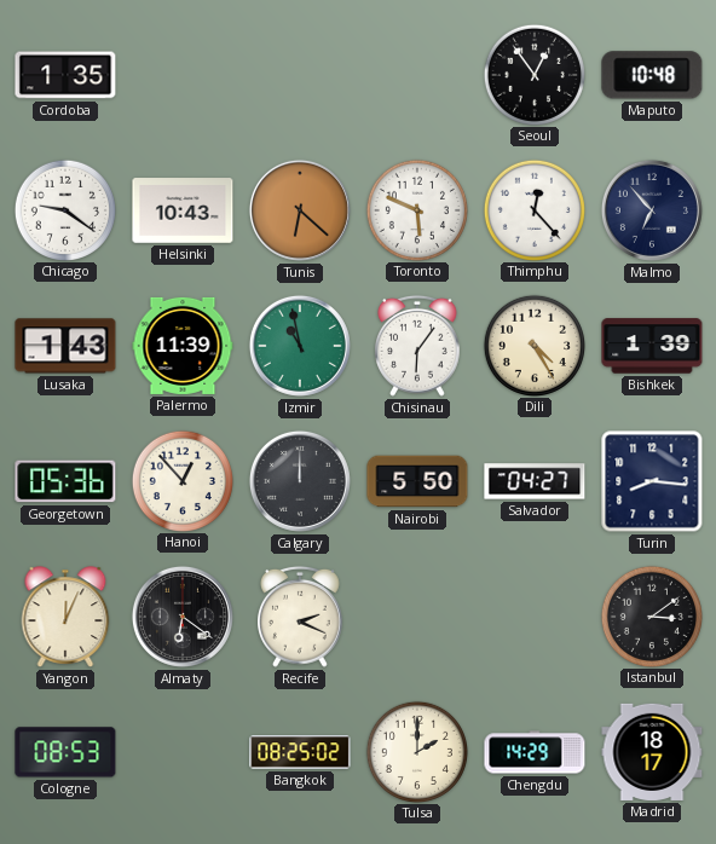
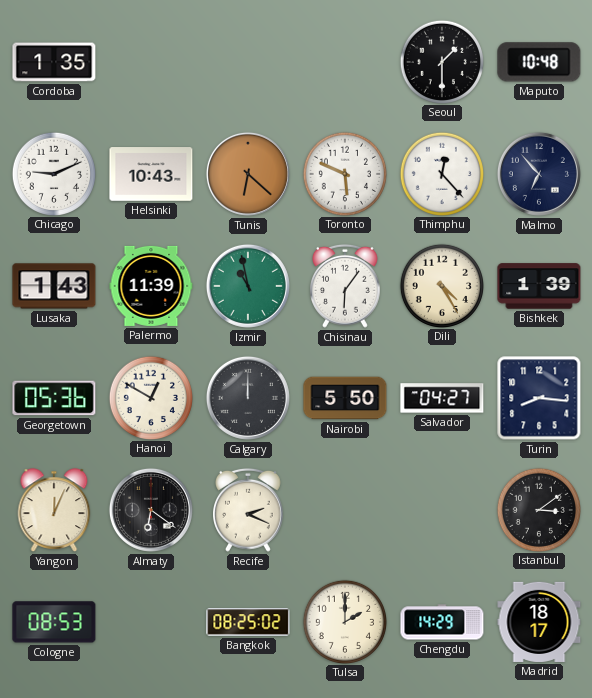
Seoul: 12:54 -> 1:30 (441, 61)
Chicago: 9:21 -> 9:11 (53, 173)
Hanoi: 12:53 -> 12:50 (150, 397)
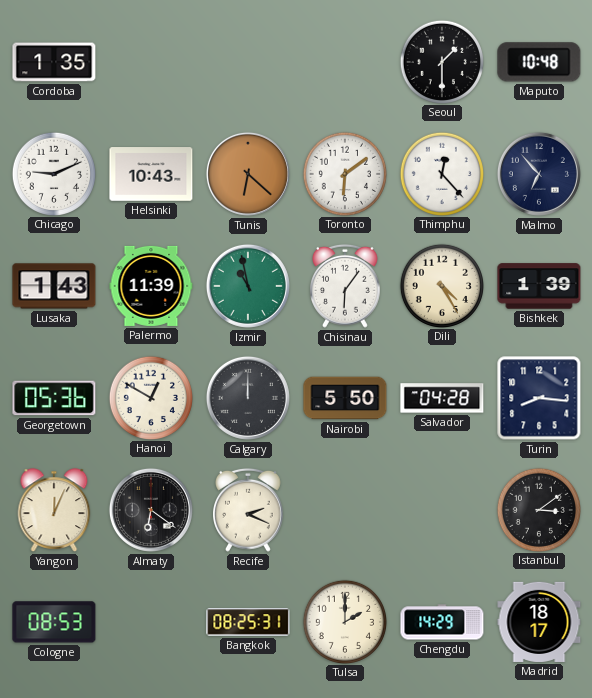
Toronto: 5:49 -> 6:09 (344, 173)
Salvador: 04:27 -> 04:28 (442, 398)
Bangkok: 08:25:02 -> 08:25:31 (248, 622)
